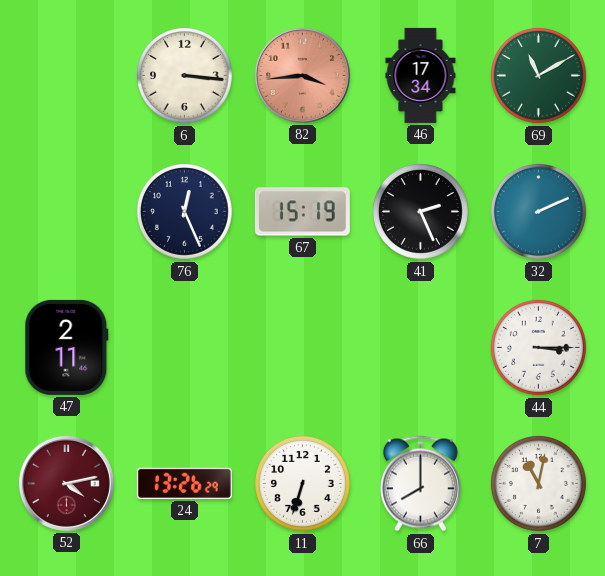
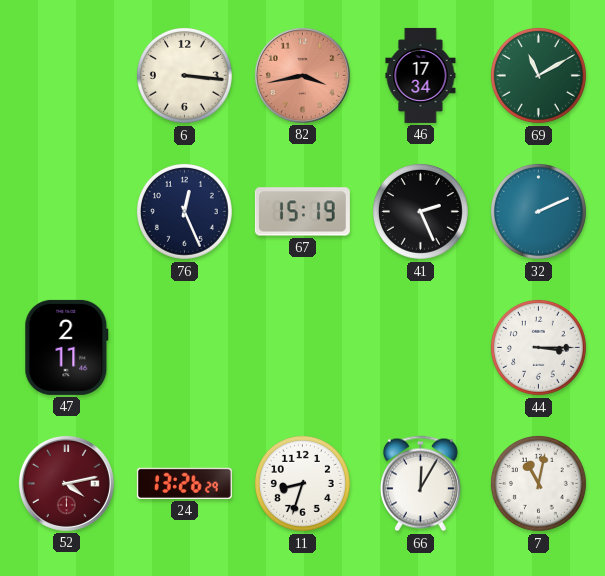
82: 3:44 -> 3:43 (302, 75)
11: 6:33 -> 8:33 (302, 483)
66: 8:00 -> 12:05 (420, 484)
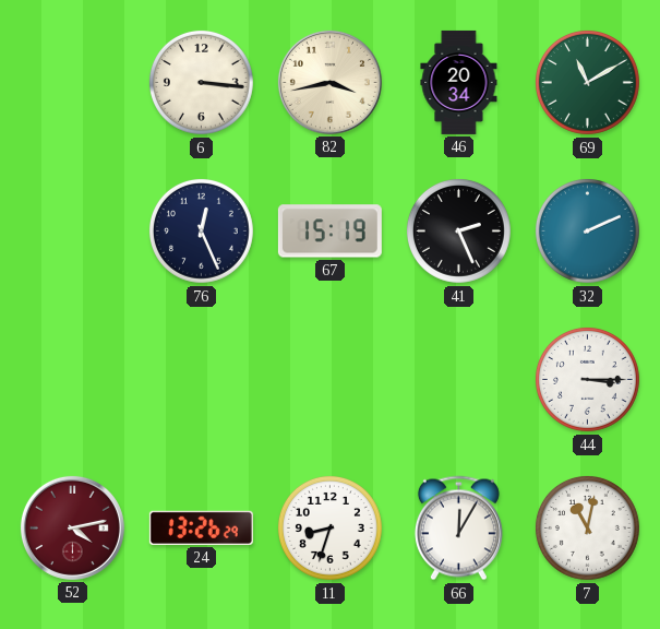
82 dial: salmon -> cream (329, 82)
46: 17:34 -> 20:34 (459, 82)
47: 2:11 -> none (67, 347)
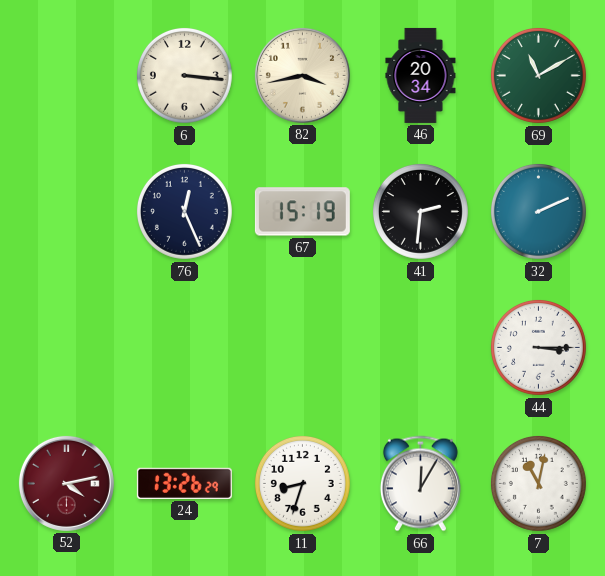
41: 2:26 -> 2:31 (420, 211)
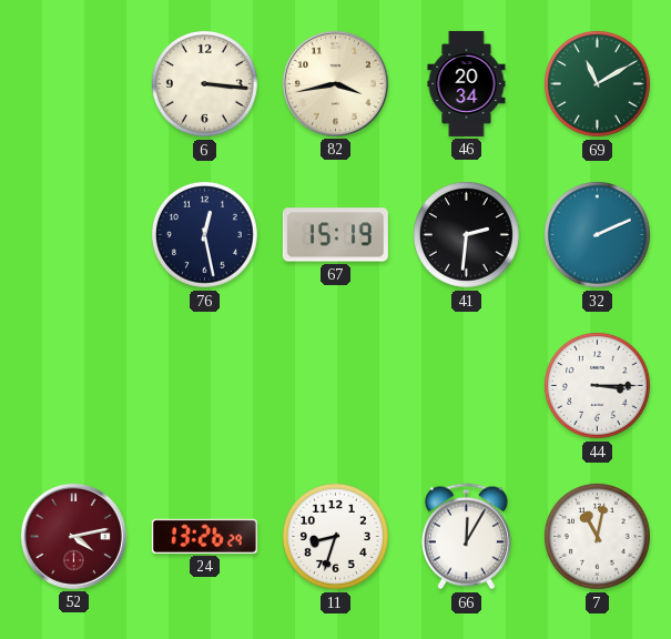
76: 12:26 -> 12:28 (204, 234)
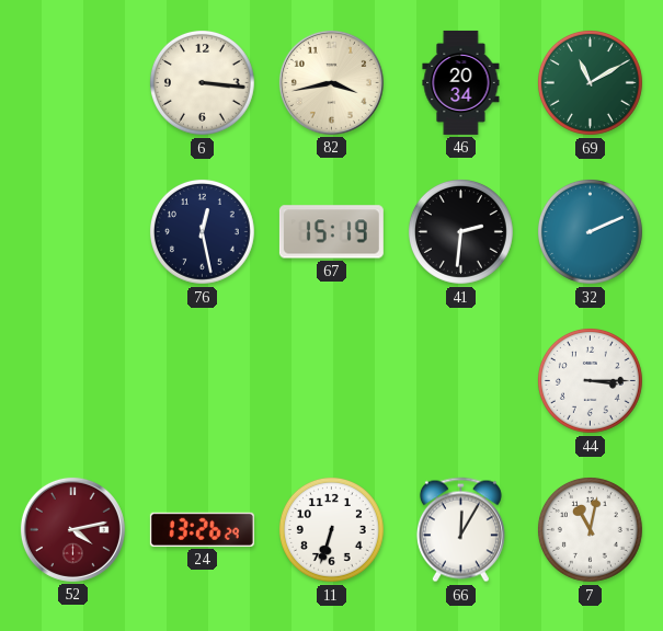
11: 8:33 -> 6:33 (331, 529)
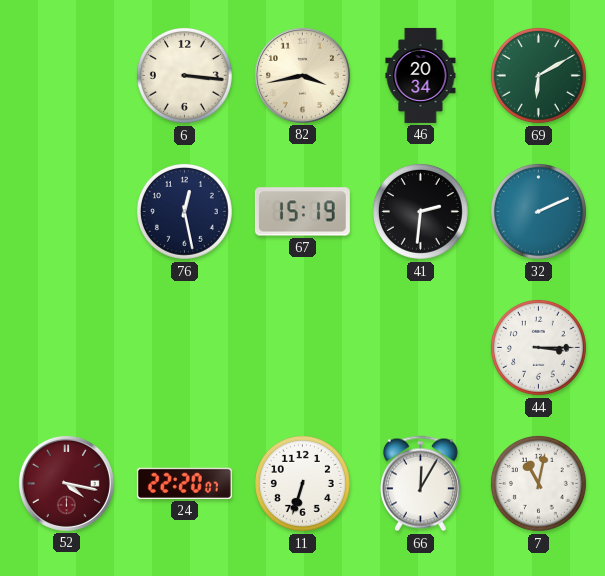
69: 11:10 -> 6:10 (538, 75)
52: 4:13 -> 4:17 (66, 483)
24: 13:26 -> 22:20 (184, 483)
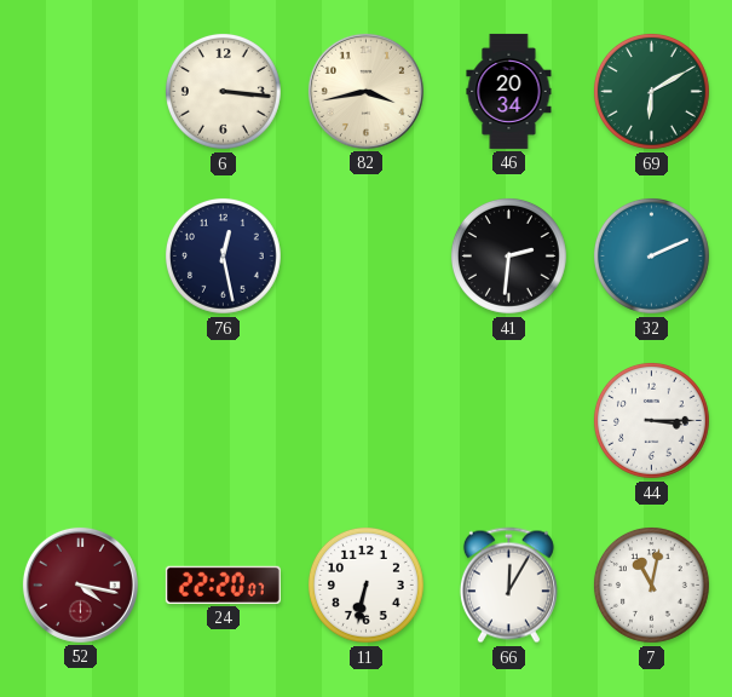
67: 15:19 -> none (302, 212)
11: 6:33 -> 6:32 (365, 584)
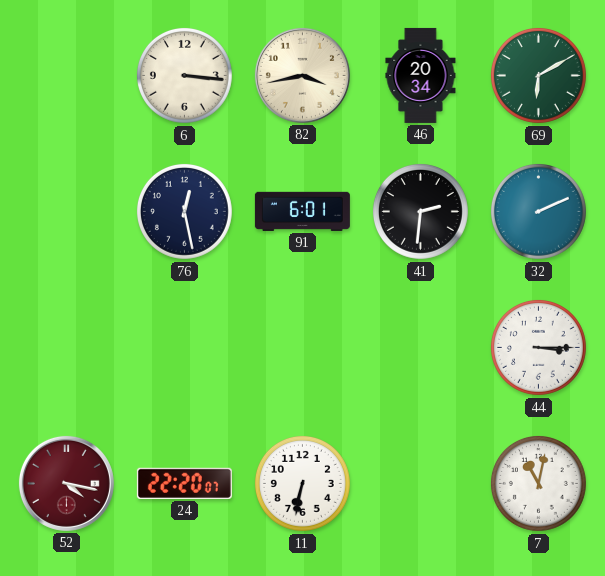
91: none -> 6:01 (302, 211)
66: 12:05 -> none (508, 586)
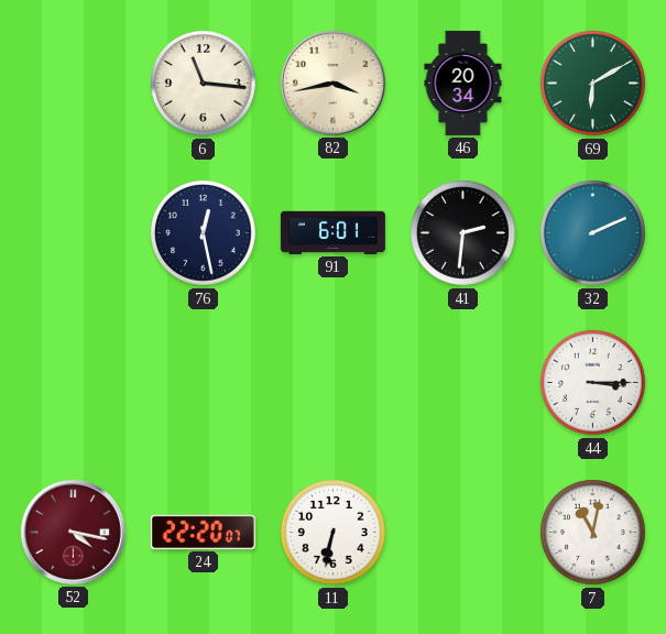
6: 3:16 -> 11:16 (203, 83)
